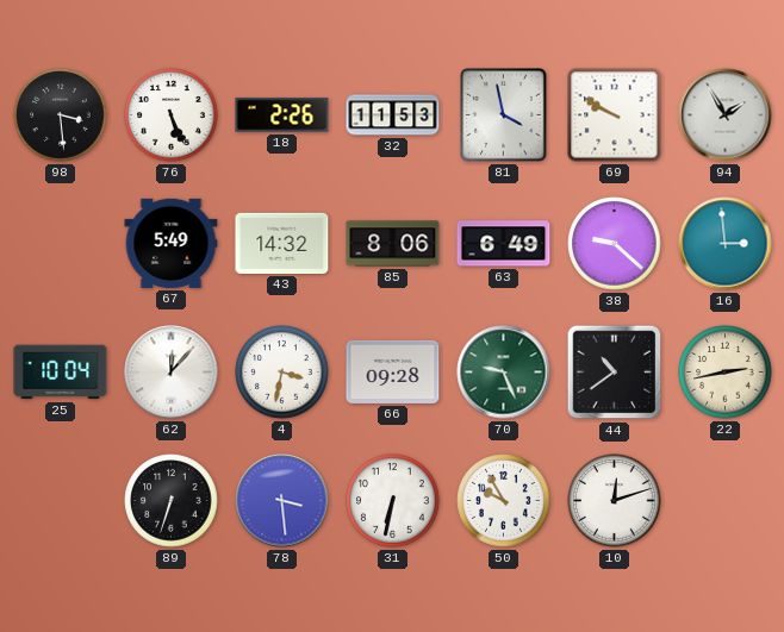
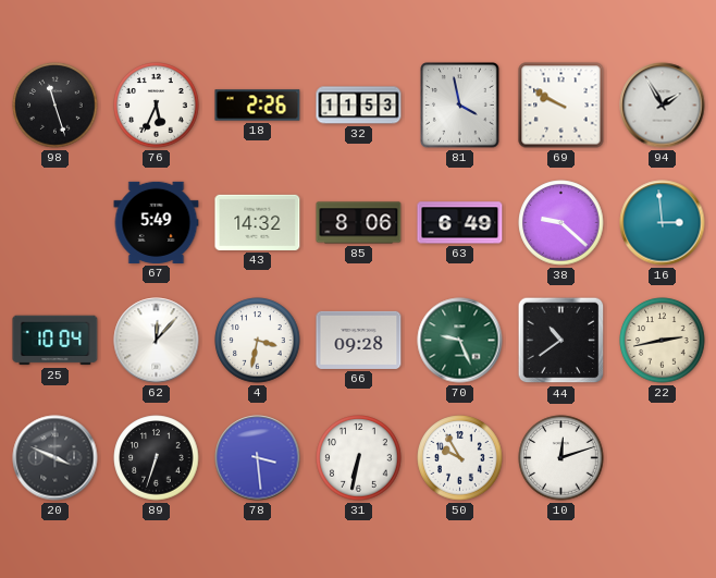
98: 3:29 -> 11:27 (55, 106)
76: 5:26 -> 5:34 (157, 106)
20: none -> 3:49 (55, 458)
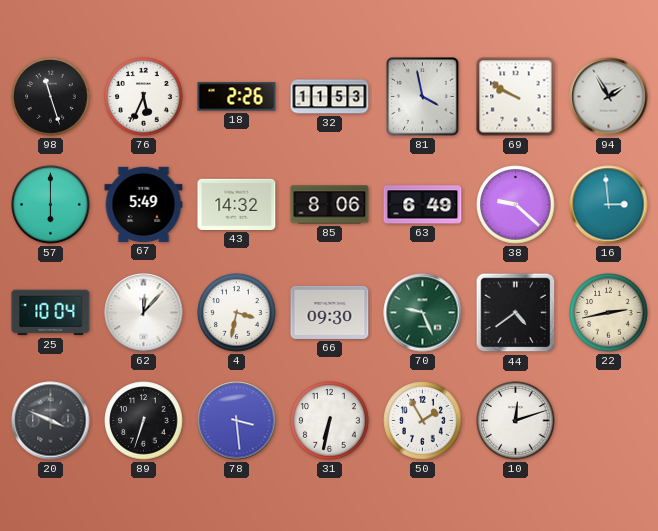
57: none -> 6:00 (51, 205)
66: 09:28 -> 09:30 (330, 312)
44: 10:39 -> 4:39 (516, 313)
50: 9:55 -> 1:55 (423, 421)
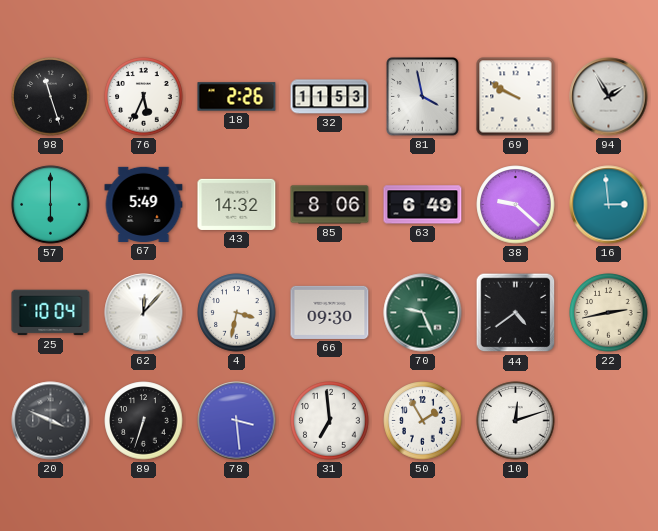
31: 6:32 -> 6:59 (330, 421)
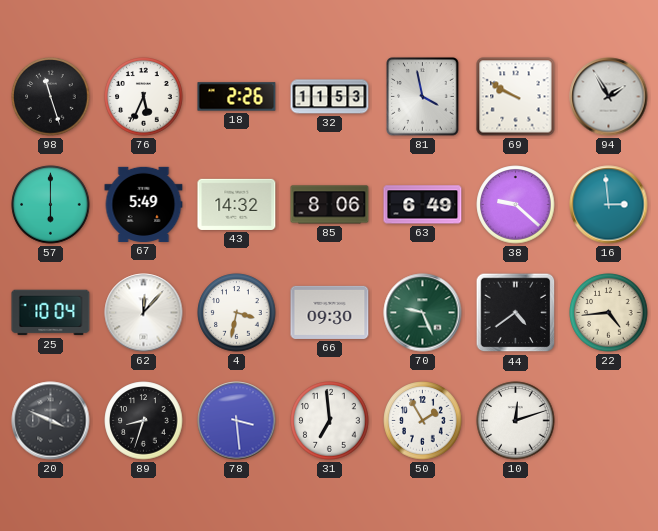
22: 2:43 -> 4:44 (609, 313)
89: 6:33 -> 8:33 (144, 421)
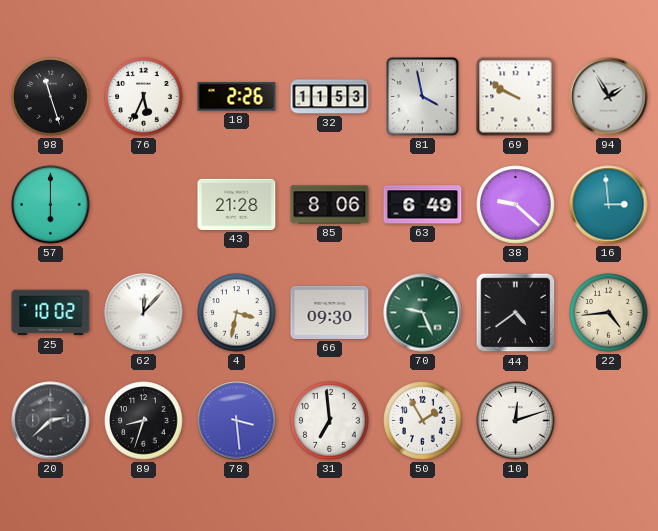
67: 5:49 -> none (144, 204)
43: 14:32 -> 21:28 (237, 204)
25: 10:04 -> 10:02 (51, 313)
20: 3:49 -> 2:38 (51, 421)
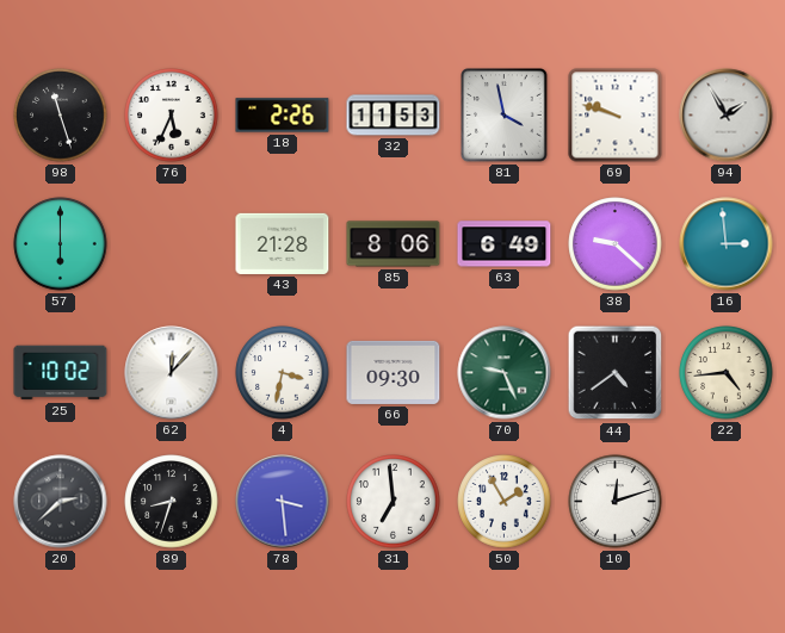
69: 9:50 -> 9:48 (616, 116)
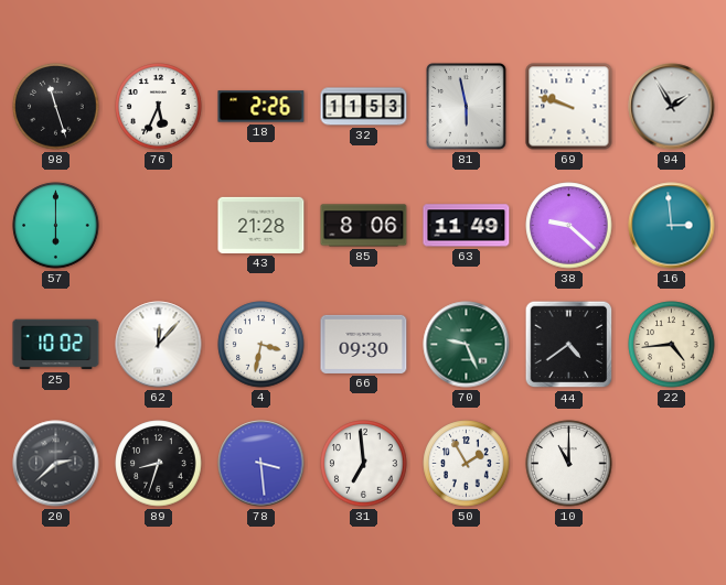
81: 3:58 -> 5:58 (467, 107)
63: 6:49 -> 11:49 (467, 226)
10: 12:12 -> 11:00 (569, 464)
